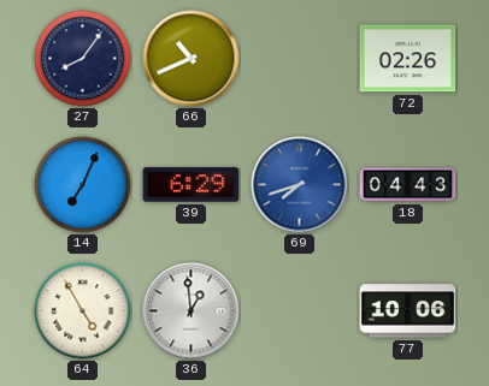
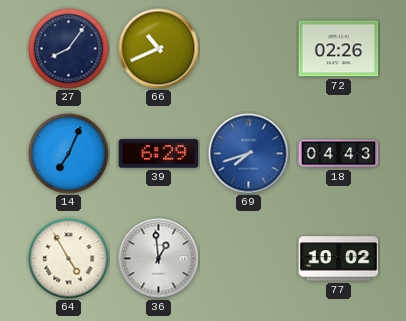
77: 10:06 -> 10:02 (339, 259)
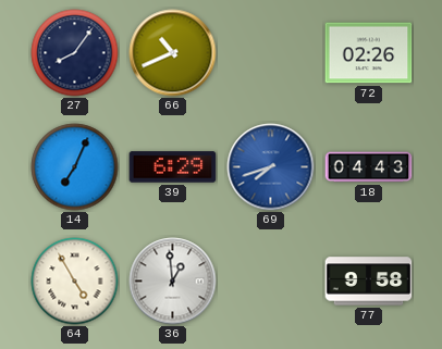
77: 10:02 -> 9:58 (369, 282)
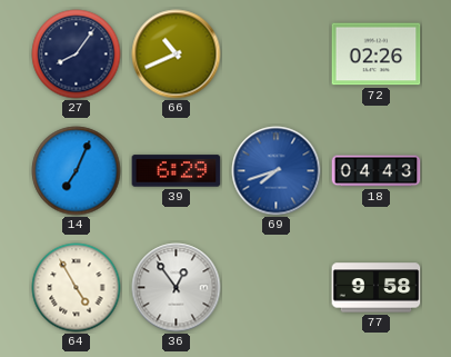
36: 12:59 -> 12:54 (177, 288)
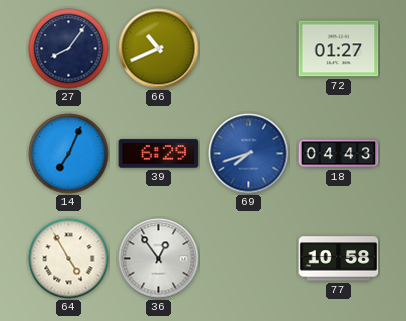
72: 02:26 -> 01:27 (339, 49)
77: 9:58 -> 10:58 (339, 259)
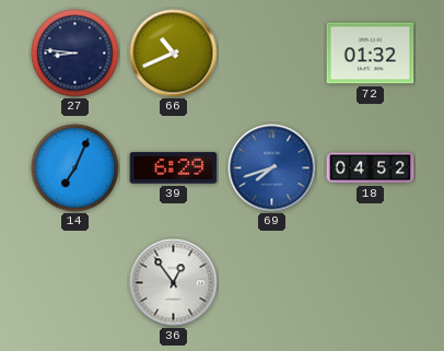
27: 8:06 -> 8:46 (75, 54)
72: 01:27 -> 01:32 (371, 54)
18: 04:43 -> 04:52 (371, 168)
64: 4:55 -> none (69, 259)
77: 10:58 -> none (339, 259)
